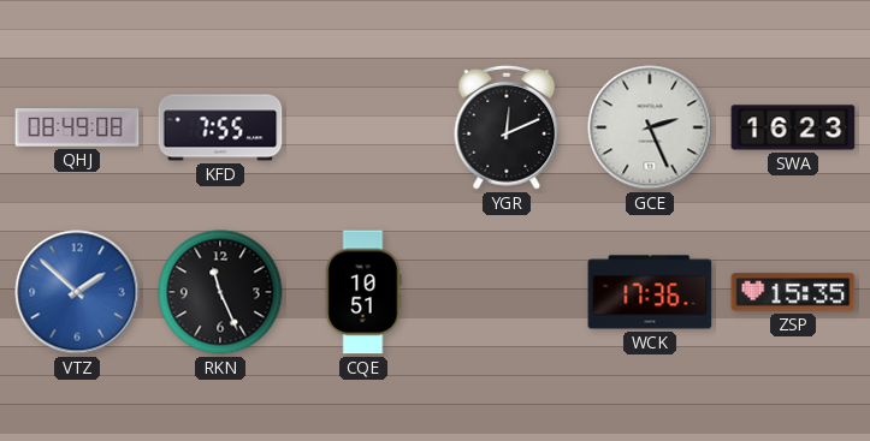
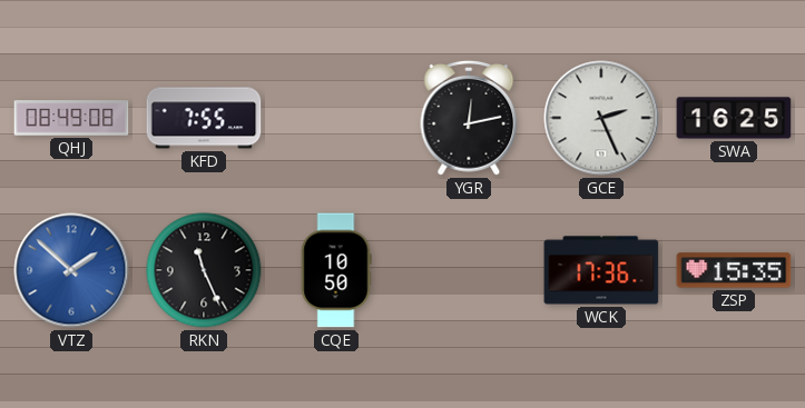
YGR: 12:11 -> 12:13 (469, 118)
SWA: 16:23 -> 16:25 (734, 118)
CQE: 10:51 -> 10:50 (336, 270)
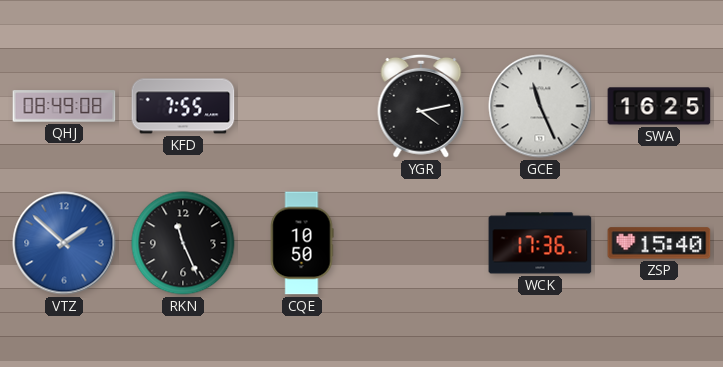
YGR: 12:13 -> 4:13 (421, 106)
GCE: 2:26 -> 11:26 (540, 106)
ZSP: 15:35 -> 15:40 (659, 243)
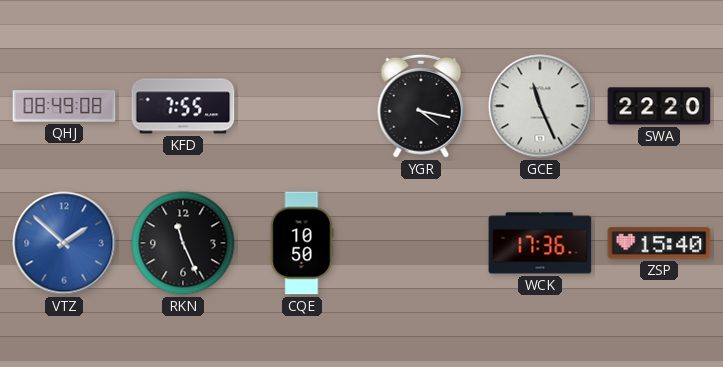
YGR: 4:13 -> 4:17 (421, 106)
SWA: 16:25 -> 22:20 (659, 106)
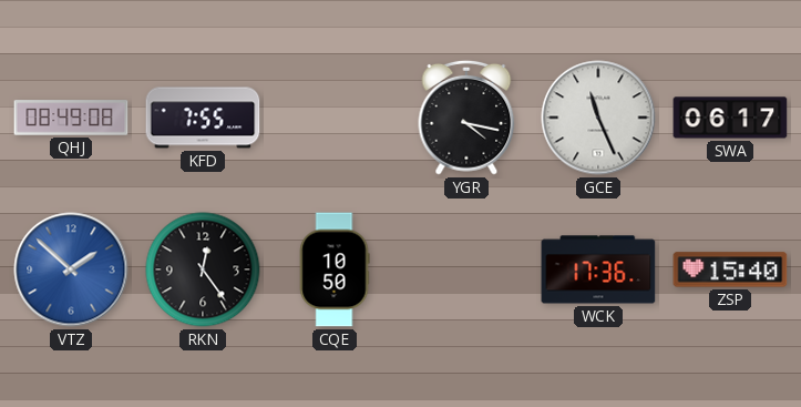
SWA: 22:20 -> 06:17 (730, 118)
RKN: 11:26 -> 12:24 (203, 269)
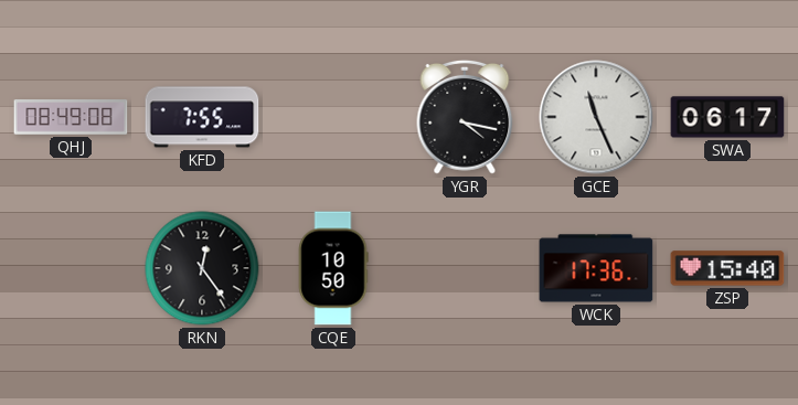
VTZ: 1:52 -> none (71, 269)
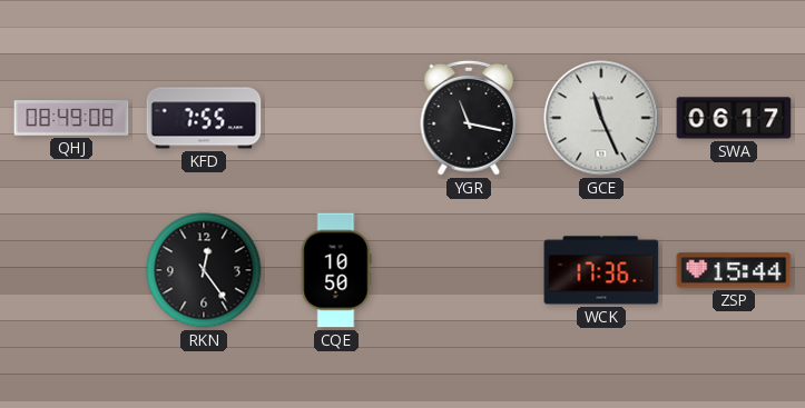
YGR: 4:17 -> 11:17 (469, 118)
ZSP: 15:40 -> 15:44 (734, 270)
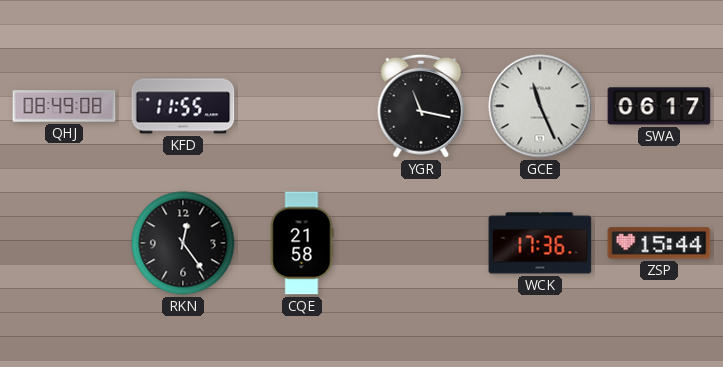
KFD: 7:55 -> 11:55 (183, 106)
CQE: 10:50 -> 21:58 (302, 243)
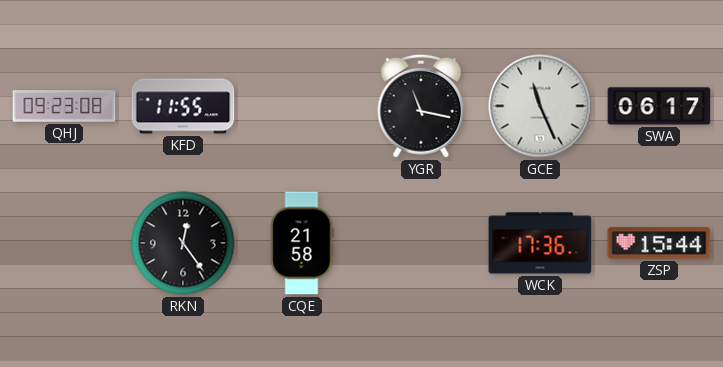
QHJ: 08:49 -> 09:23 (64, 106)
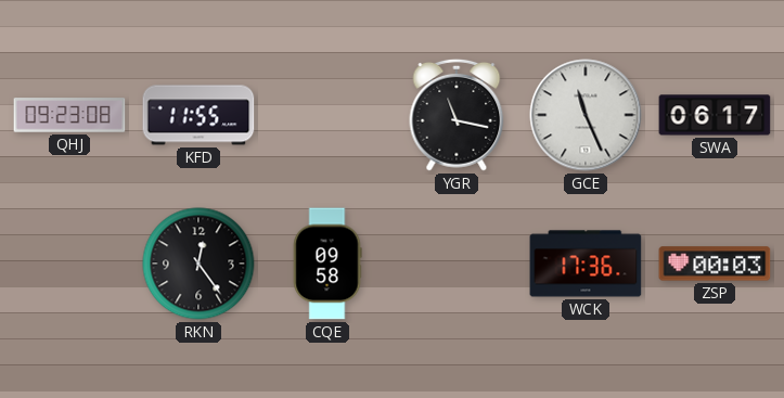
CQE: 21:58 -> 09:58 (327, 264)
ZSP: 15:44 -> 00:03 (715, 264)
